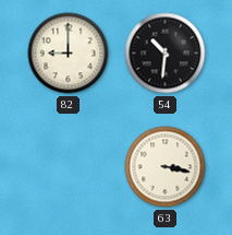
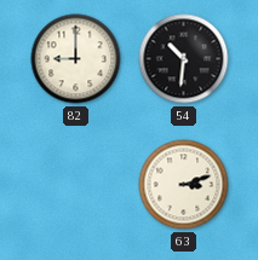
63: 3:17 -> 3:12 (184, 185)
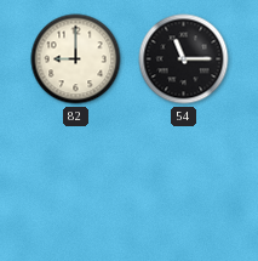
54: 10:31 -> 11:15 (184, 59)
63: 3:12 -> none (184, 185)
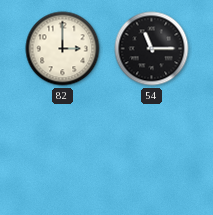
82: 9:00 -> 3:00 (63, 49)
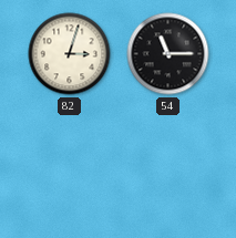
82: 3:00 -> 3:03 (70, 54)
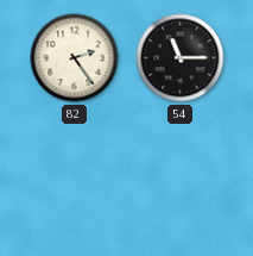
82: 3:03 -> 2:24 (75, 58)
